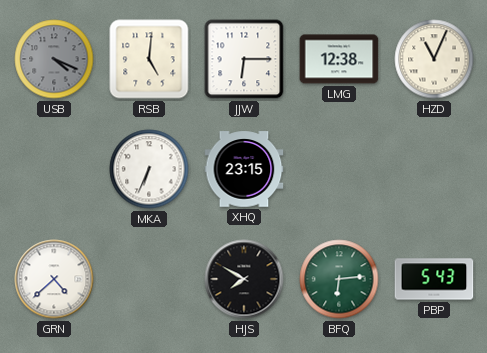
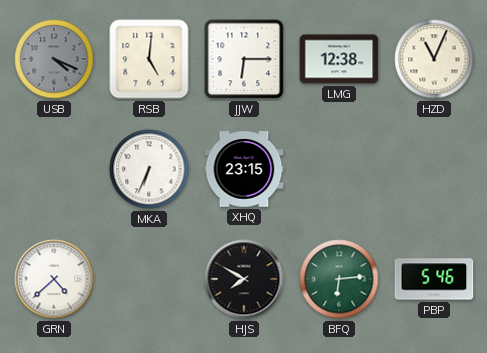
PBP: 5:43 -> 5:46 (434, 279)
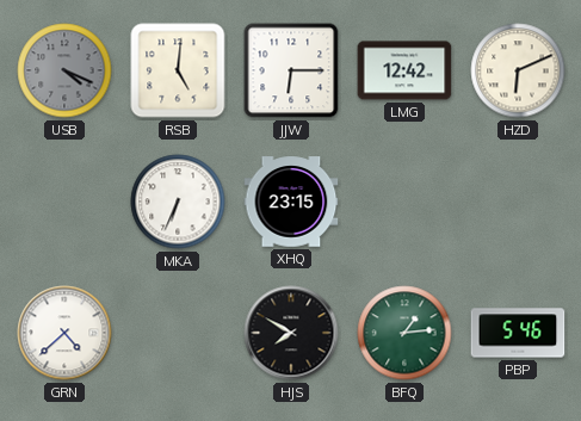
LMG: 12:38 -> 12:42 (404, 70)
HZD: 11:04 -> 6:11 (518, 70)
BFQ: 6:14 -> 1:14 (404, 333)
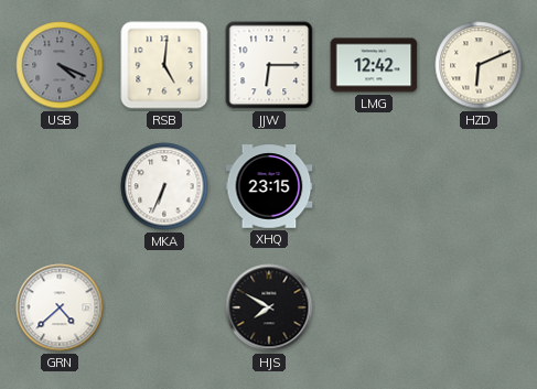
BFQ: 1:14 -> none (404, 333)
PBP: 5:46 -> none (518, 333)
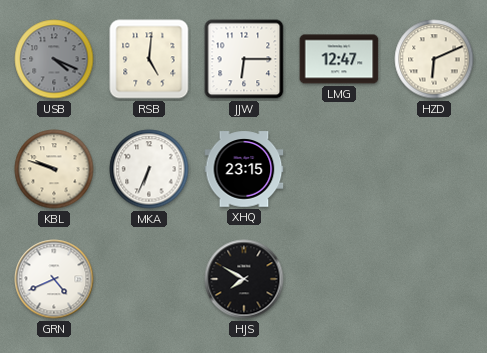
LMG: 12:42 -> 12:47 (339, 59)
KBL: none -> 9:48 (54, 169)
GRN: 4:38 -> 4:41 (54, 279)
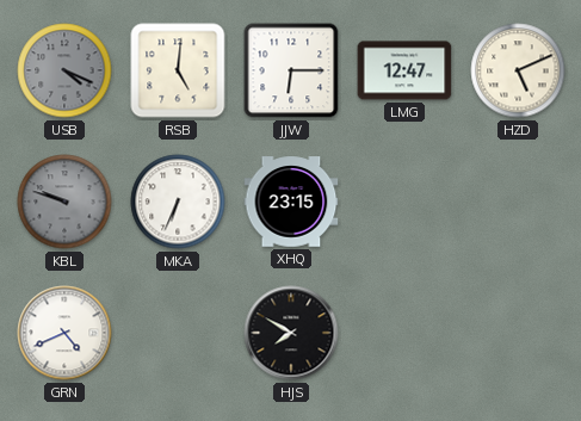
HZD: 6:11 -> 5:11 (518, 70)
KBL dial: cream -> grey (64, 202)
